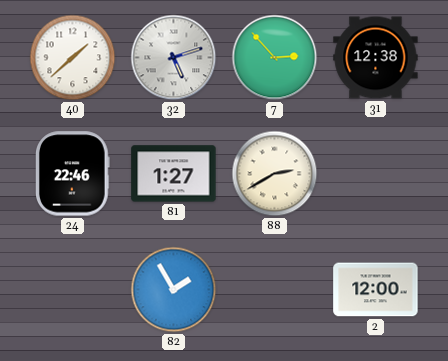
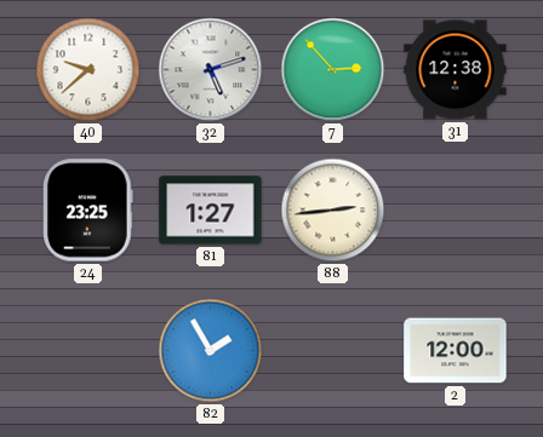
40: 1:38 -> 9:38 (88, 70)
24: 22:46 -> 23:25 (88, 211)
88: 2:40 -> 2:44 (333, 211)
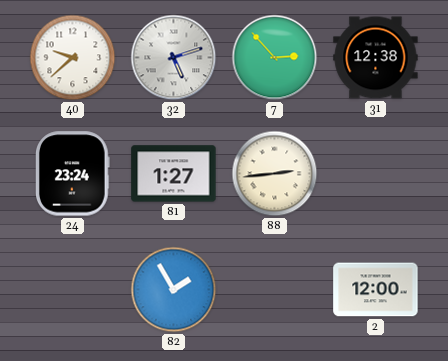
24: 23:25 -> 23:24 (73, 174)
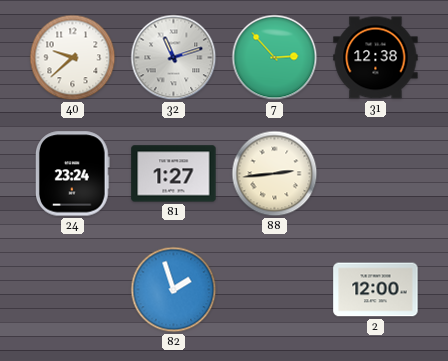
32: 5:12 -> 11:12 (174, 58)
82: 1:55 -> 1:57 (174, 290)
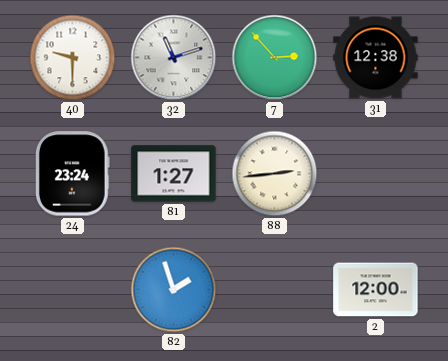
40: 9:38 -> 9:30 (73, 58)
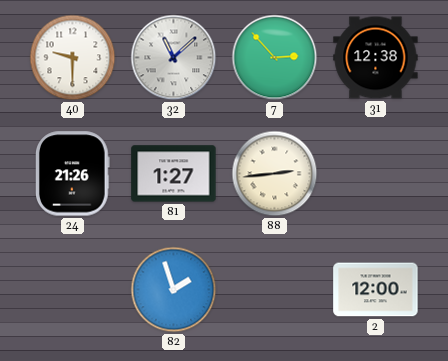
32: 11:12 -> 11:08 (174, 58)
24: 23:24 -> 21:26 (73, 174)
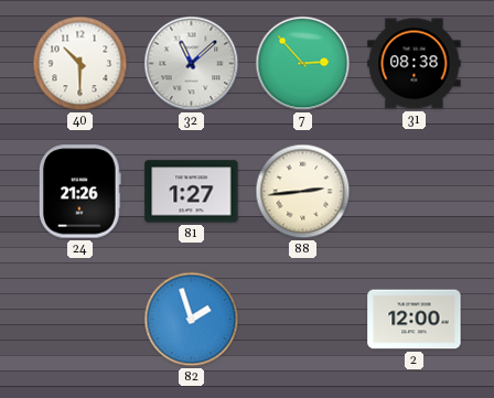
40: 9:30 -> 10:30 (80, 64)
31: 12:38 -> 08:38 (415, 64)
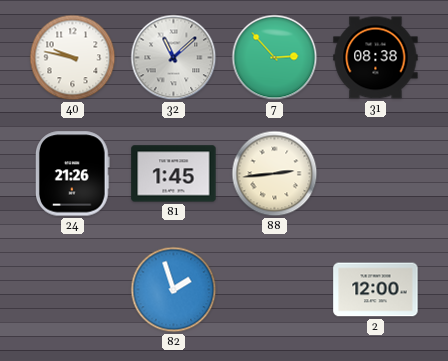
40: 10:30 -> 9:47 (73, 58)
81: 1:27 -> 1:45 (174, 174)
